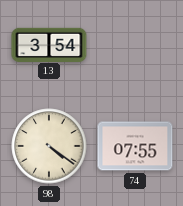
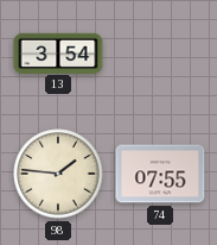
98: 4:21 -> 1:46 (58, 174)
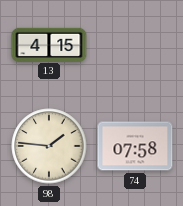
13: 3:54 -> 4:15 (49, 44)
74: 07:55 -> 07:58 (135, 146)
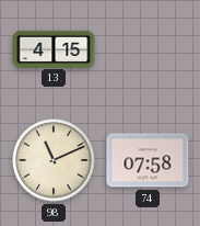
98: 1:46 -> 11:11 (54, 160)
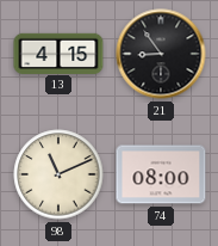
21: none -> 8:54 (161, 54)
74: 07:58 -> 08:00 (161, 174)
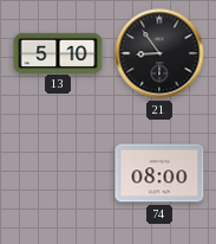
13: 4:15 -> 5:10 (58, 52)
98: 11:11 -> none (58, 174)
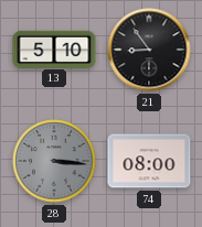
28: none -> 3:16 (54, 161)
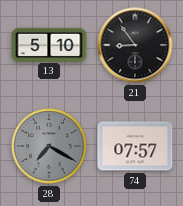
28: 3:16 -> 7:20 (49, 146)
74: 08:00 -> 07:57 (135, 146)
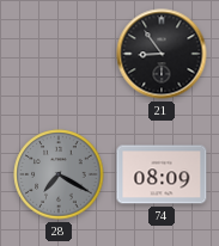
13: 5:10 -> none (49, 44)
74: 07:57 -> 08:09 (162, 174)
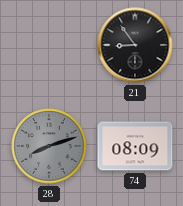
28: 7:20 -> 8:12 (49, 146)
